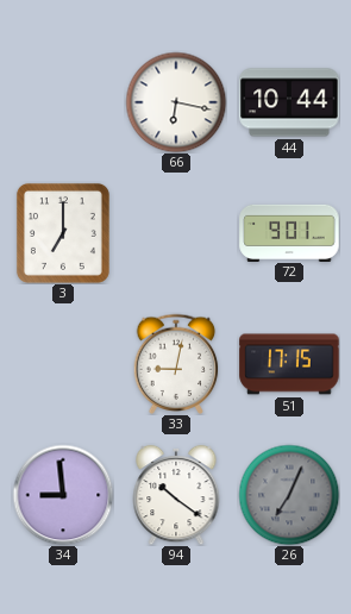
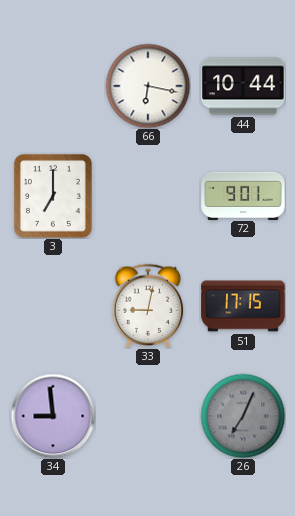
94: 10:21 -> none (176, 495)
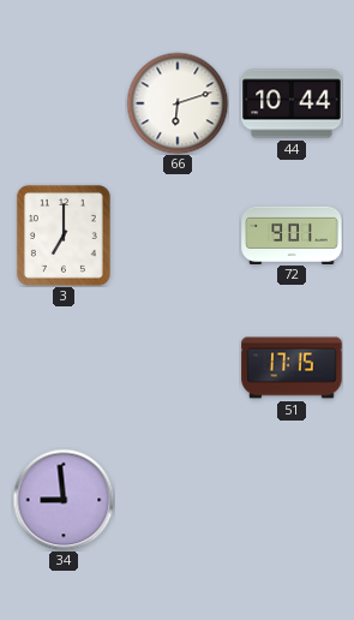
66: 6:17 -> 6:12 (178, 103)
33: 9:02 -> none (148, 305)
26: 7:04 -> none (243, 416)
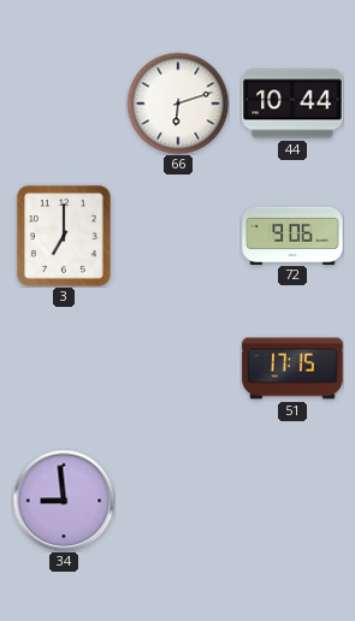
72: 9:01 -> 9:06 (292, 235)
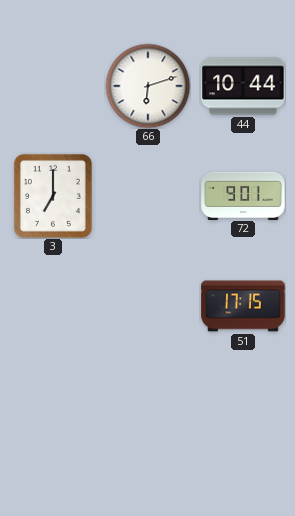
72: 9:06 -> 9:01 (243, 195)
34: 8:59 -> none (64, 501)
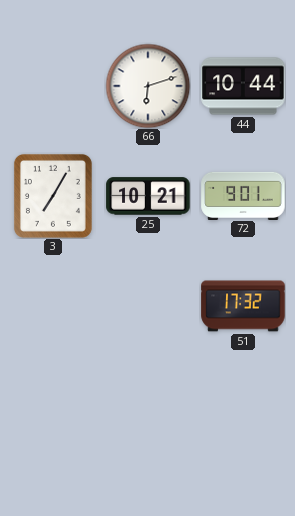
3: 7:00 -> 7:05 (53, 196)
25: none -> 10:21 (148, 196)
51: 17:15 -> 17:32 (243, 306)
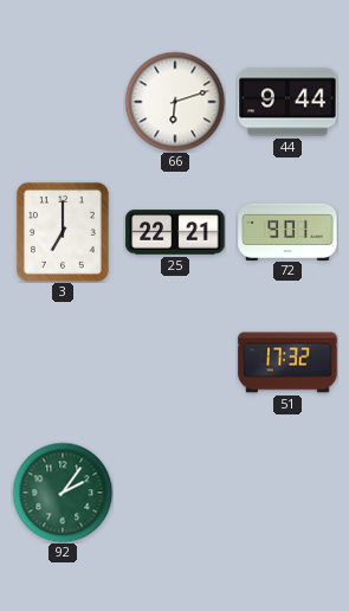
44: 10:44 -> 9:44 (287, 102)
3: 7:05 -> 7:00 (63, 232)
25: 10:21 -> 22:21 (175, 232)
92: none -> 2:06 (63, 493)
